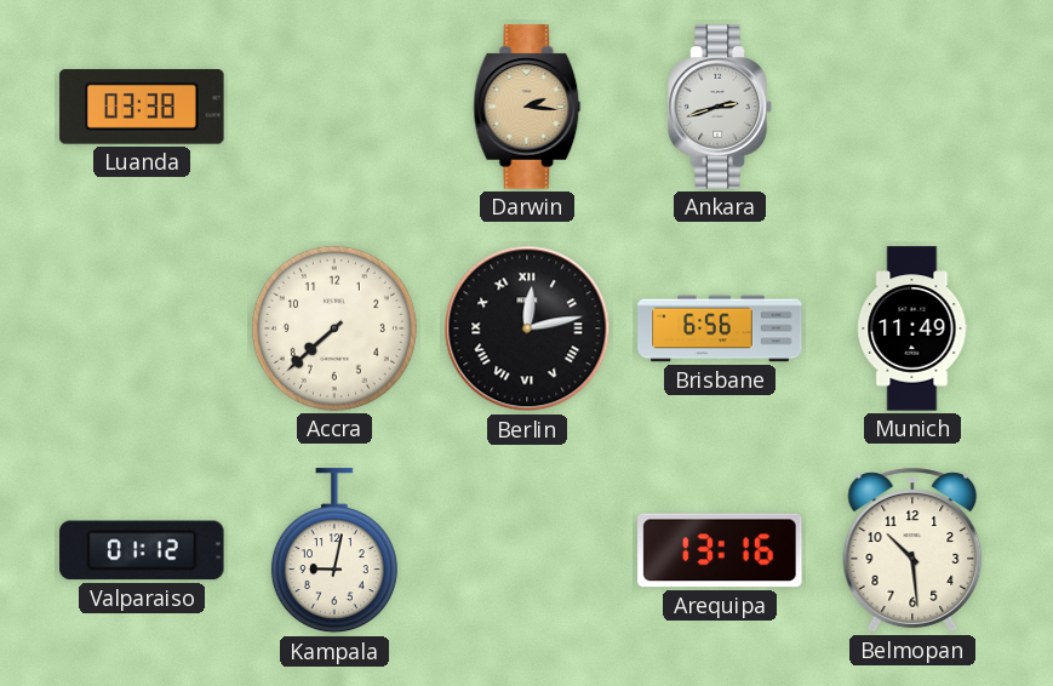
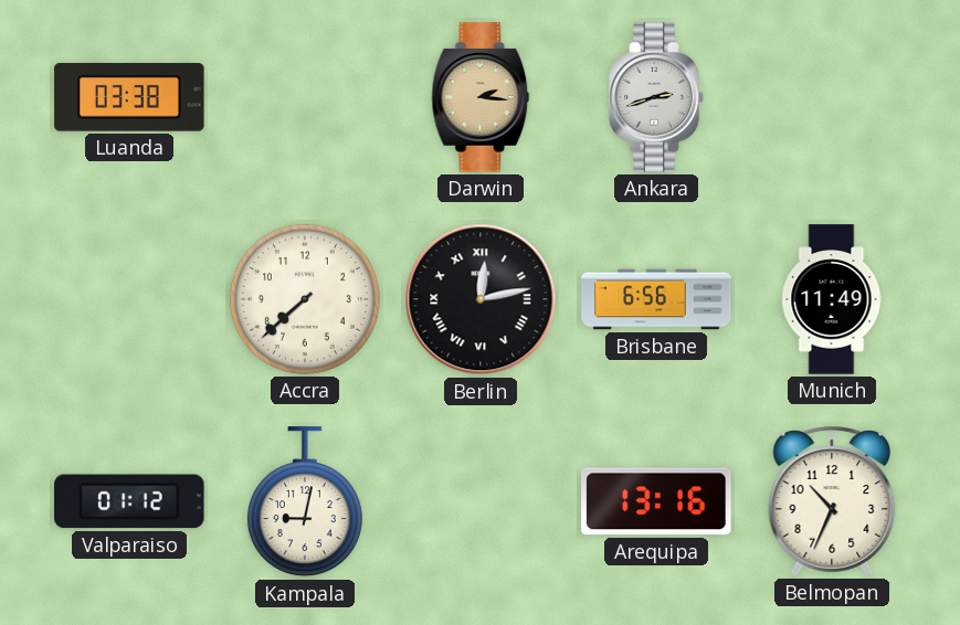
Belmopan: 10:29 -> 10:34 (832, 501)
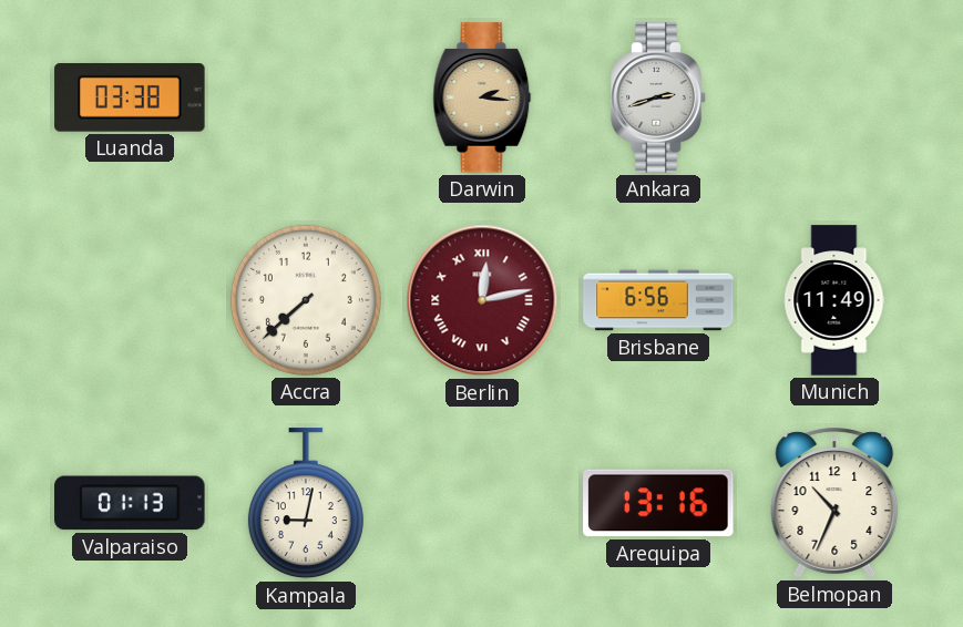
Berlin dial: black -> burgundy (482, 300)
Valparaiso: 01:12 -> 01:13 (130, 503)
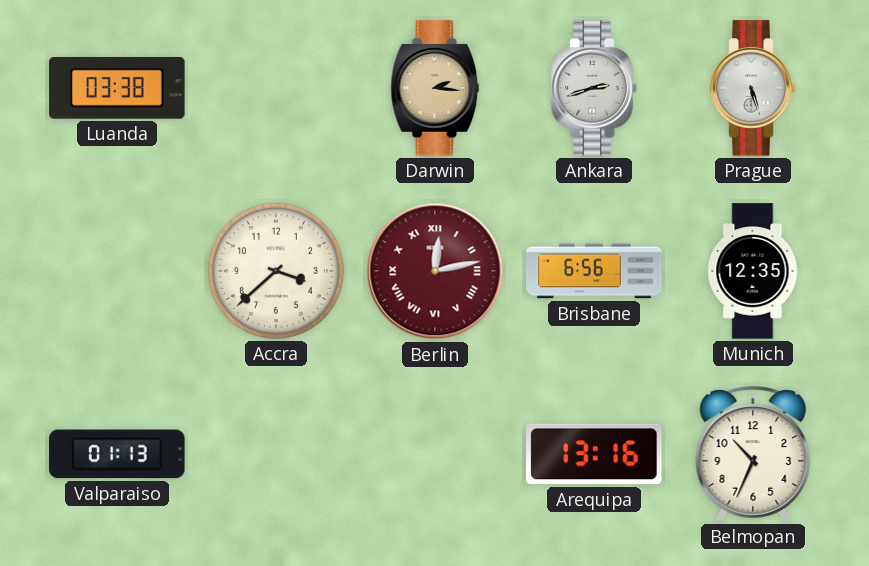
Prague: none -> 5:27 (753, 88)
Accra: 7:38 -> 3:38 (276, 271)
Munich: 11:49 -> 12:35 (753, 271)
Kampala: 9:02 -> none (306, 504)
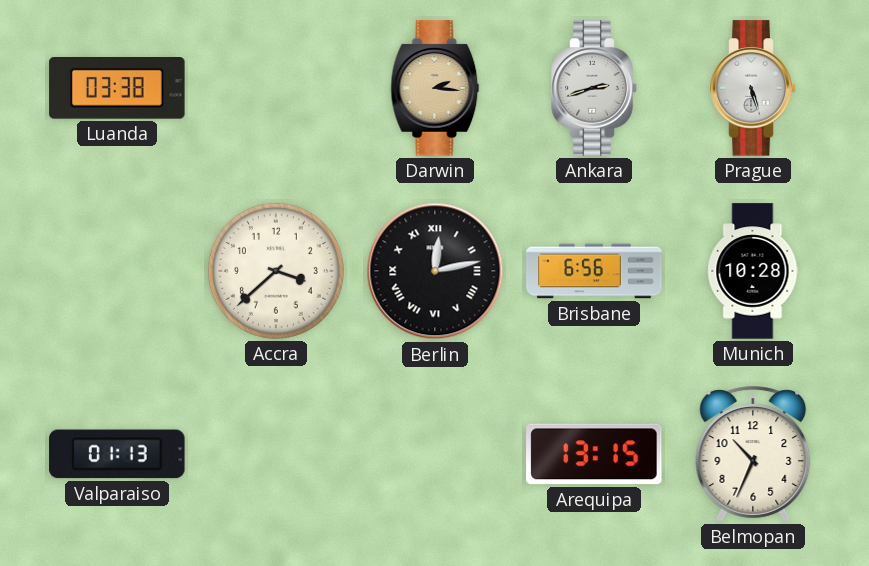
Berlin dial: burgundy -> black (435, 271)
Munich: 12:35 -> 10:28 (753, 271)
Arequipa: 13:16 -> 13:15 (594, 454)
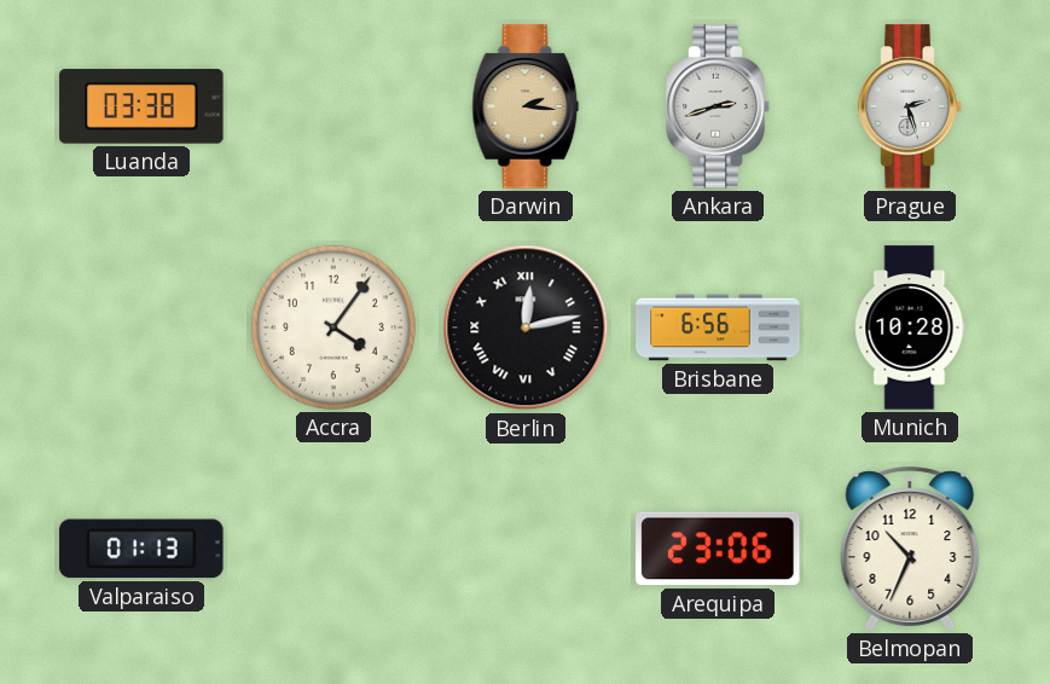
Prague: 5:27 -> 2:27 (910, 106)
Accra: 3:38 -> 4:06 (333, 327)
Arequipa: 13:15 -> 23:06 (718, 549)
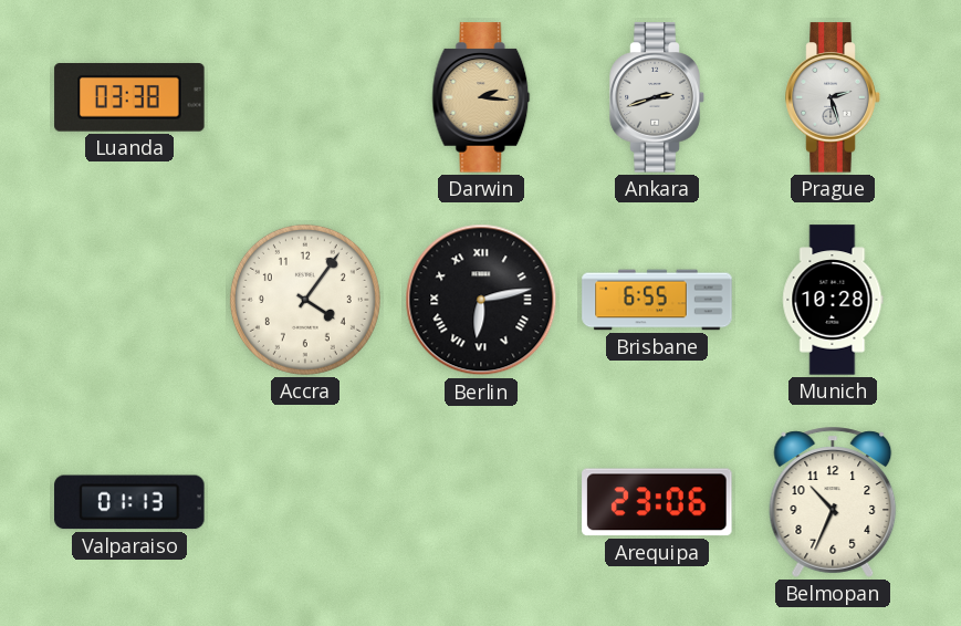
Berlin: 12:13 -> 6:13 (481, 300)
Brisbane: 6:56 -> 6:55 (657, 300)
